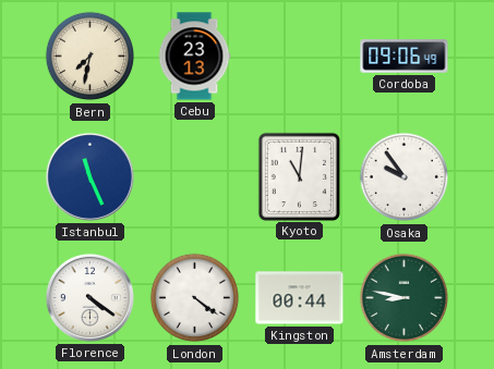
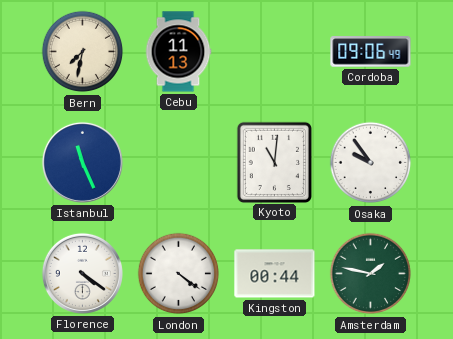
Cebu: 23:13 -> 11:13 (178, 52)
Amsterdam: 8:47 -> 1:47 (371, 274)
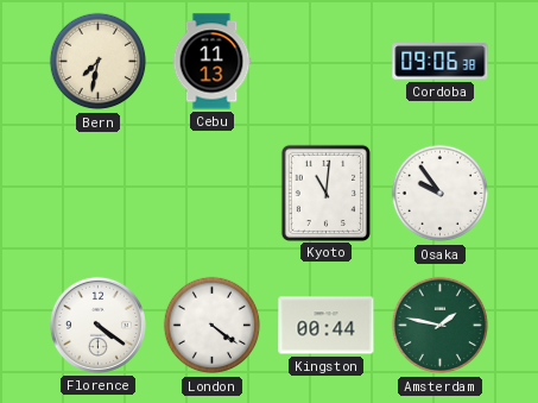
Cordoba: 09:06:49 -> 09:06:38 (441, 62)
Istanbul: 11:26 -> none (82, 162)
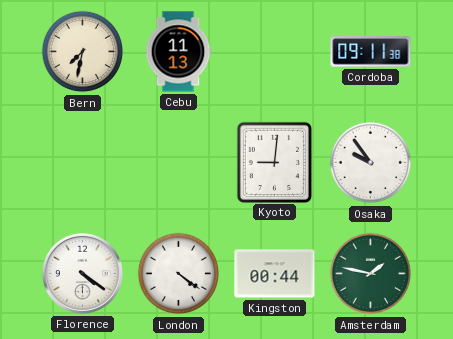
Cordoba: 09:06 -> 09:11 (371, 52)
Kyoto: 11:01 -> 9:01 (274, 162)
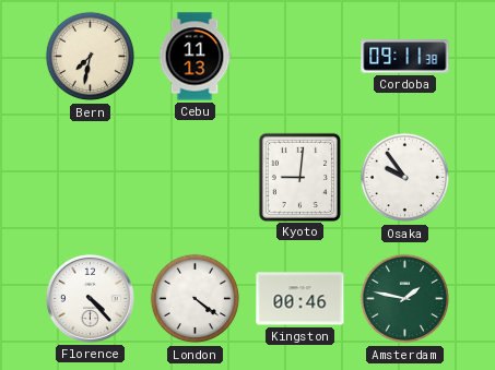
Florence: 4:21 -> 4:23 (90, 298)
Kingston: 00:44 -> 00:46 (300, 299)
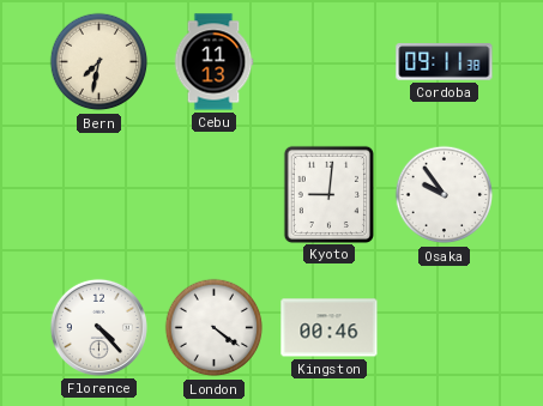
Amsterdam: 1:47 -> none (405, 299)
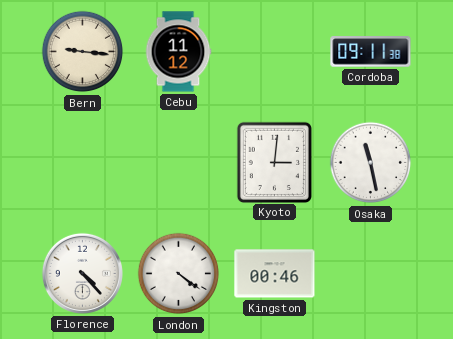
Bern: 7:32 -> 9:16 (83, 52)
Cebu: 11:13 -> 11:12 (178, 52)
Kyoto: 9:01 -> 3:01 (274, 162)
Osaka: 9:54 -> 11:28 (371, 163)
